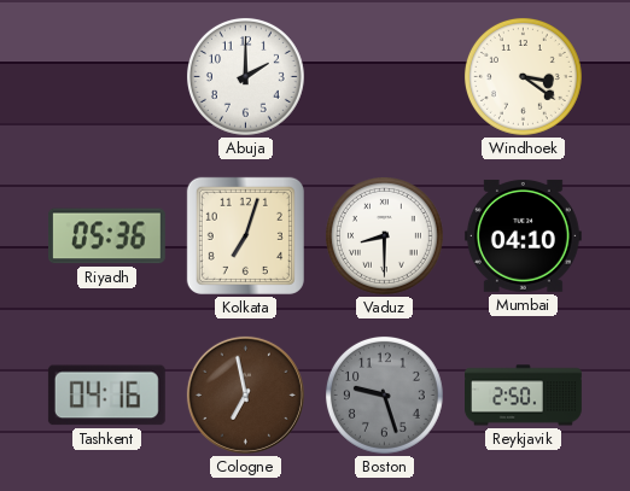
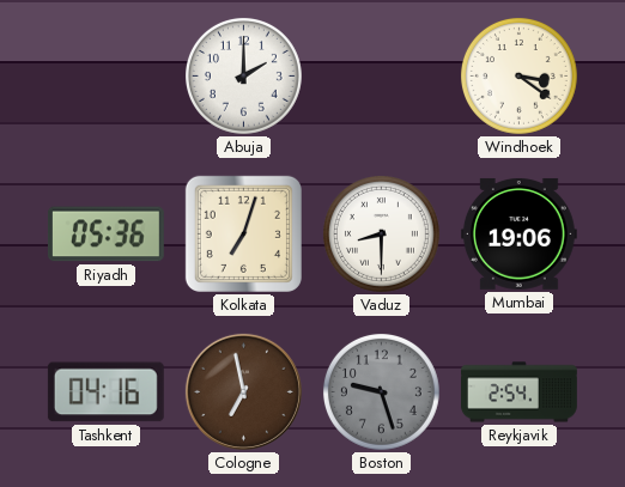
Mumbai: 04:10 -> 19:06 (518, 233)
Reykjavik: 2:50 -> 2:54 (520, 392)
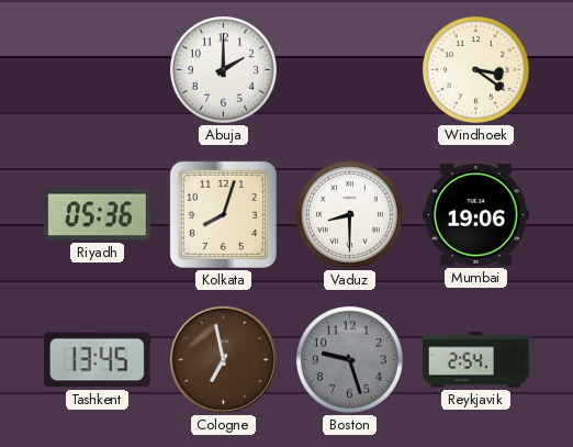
Kolkata: 7:03 -> 8:03 (223, 214)
Tashkent: 04:16 -> 13:45 (97, 360)
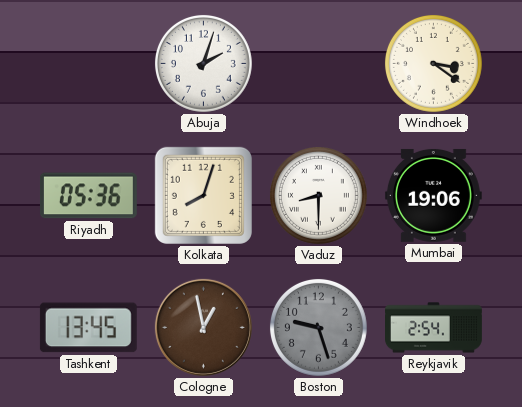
Abuja: 2:00 -> 2:03 (203, 63)
Cologne: 6:58 -> 12:58 (203, 327)
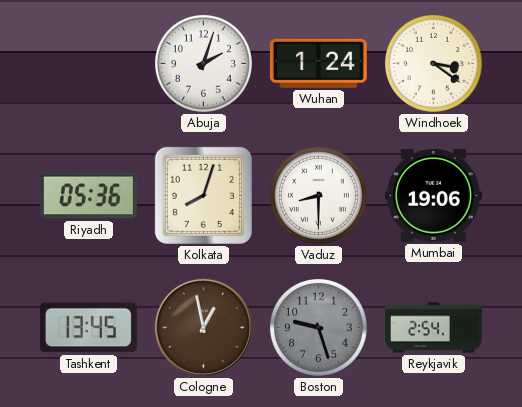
Wuhan: none -> 1:24 (318, 63)
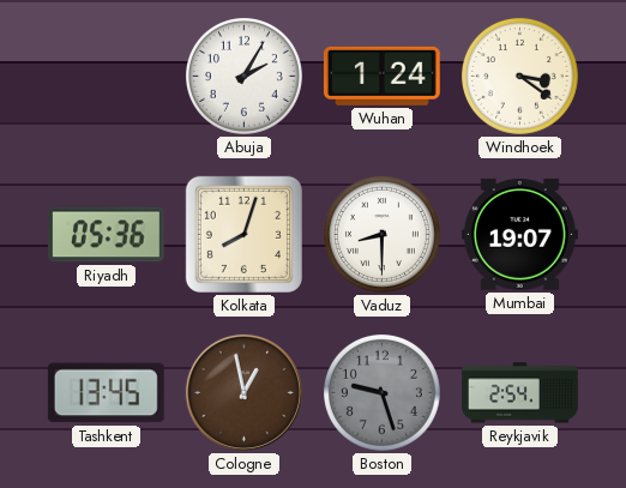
Abuja: 2:03 -> 2:05 (243, 76)
Mumbai: 19:06 -> 19:07 (519, 234)
